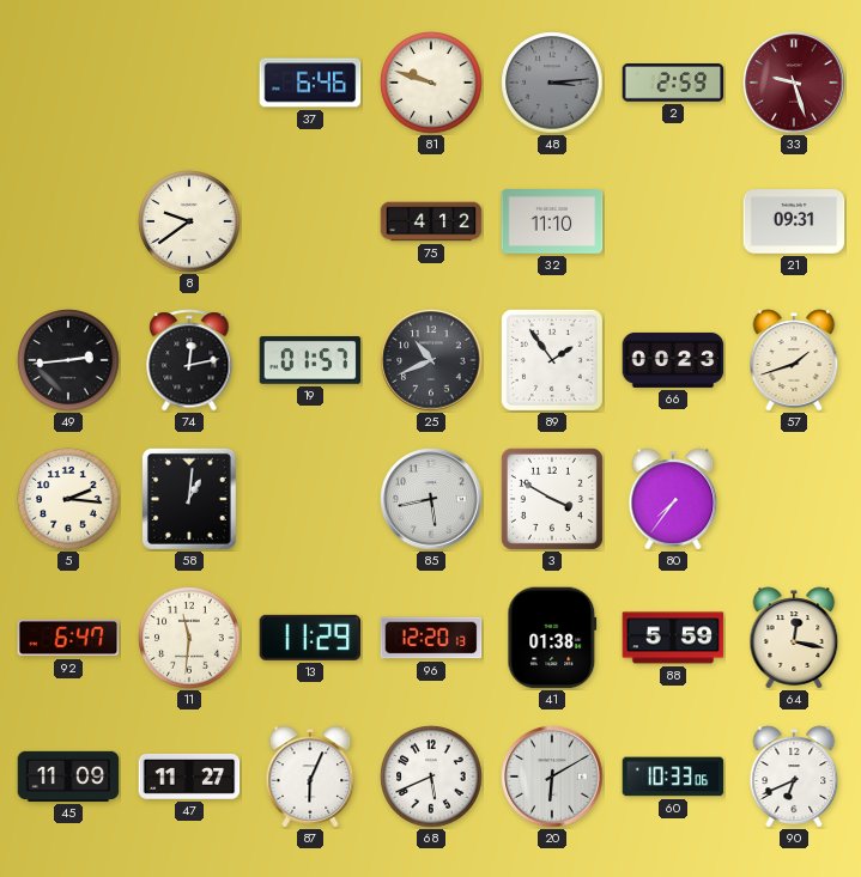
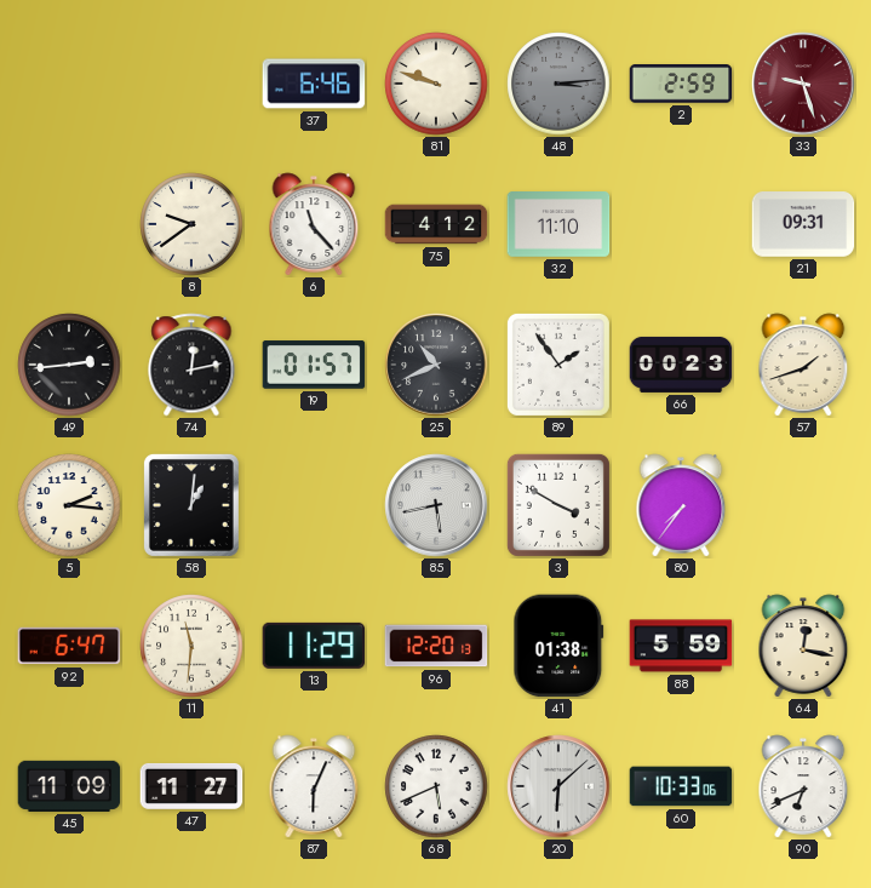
6: none -> 11:23 (314, 224)
20: 6:10 -> 6:08 (558, 786)
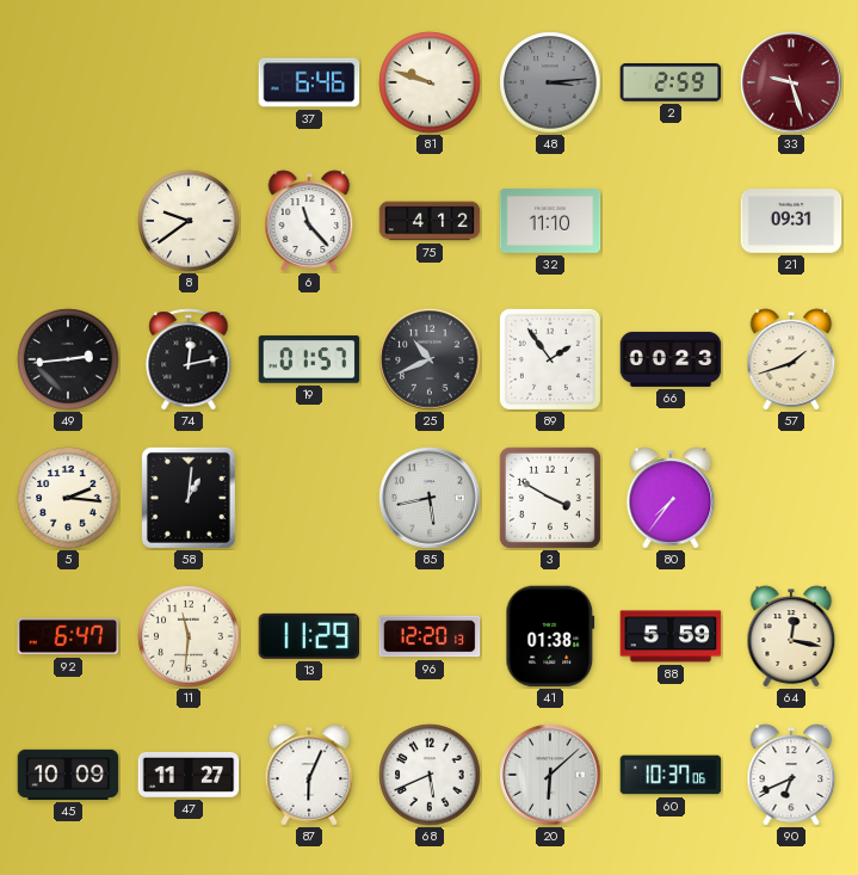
45: 11:09 -> 10:09 (68, 775)
60: 10:33 -> 10:37 (671, 775)
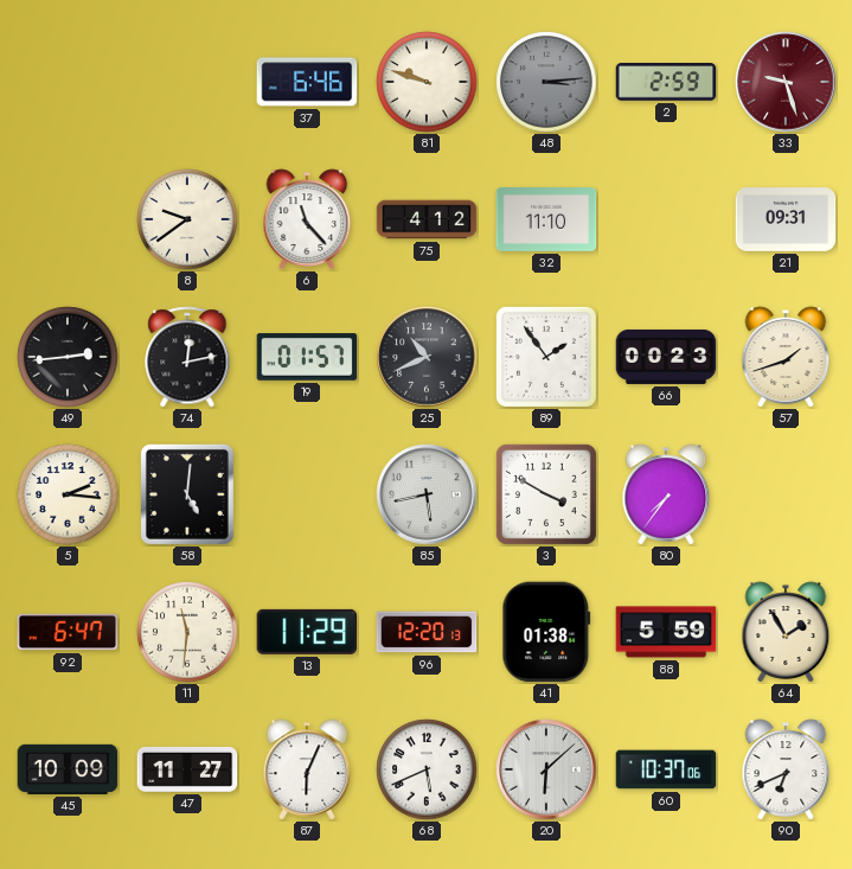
58: 1:01 -> 5:01 (187, 494)
64: 12:17 -> 1:55 (786, 632)
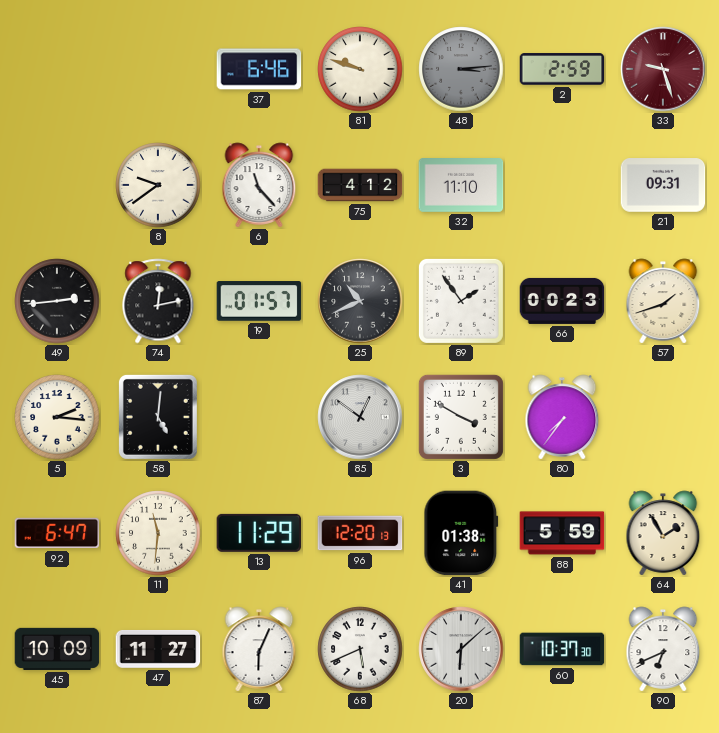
85: 5:43 -> 12:51 (360, 417)
60: 10:37:06 -> 10:37:30 (562, 649)
